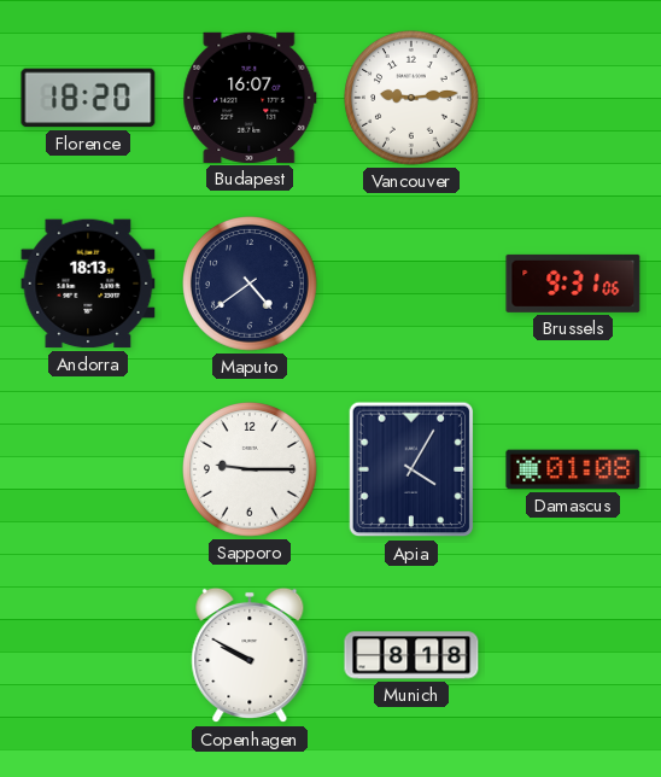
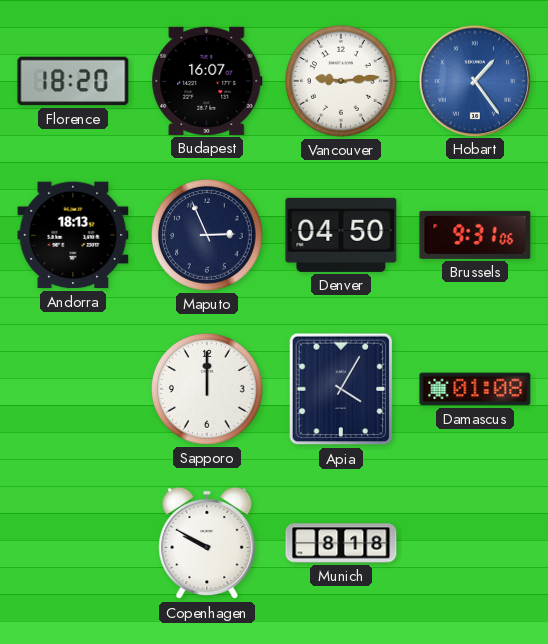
Hobart: none -> 1:24 (474, 80)
Maputo: 4:39 -> 2:56 (208, 236)
Denver: none -> 04:50 (341, 235)
Sapporo: 9:15 -> 12:00 (208, 390)
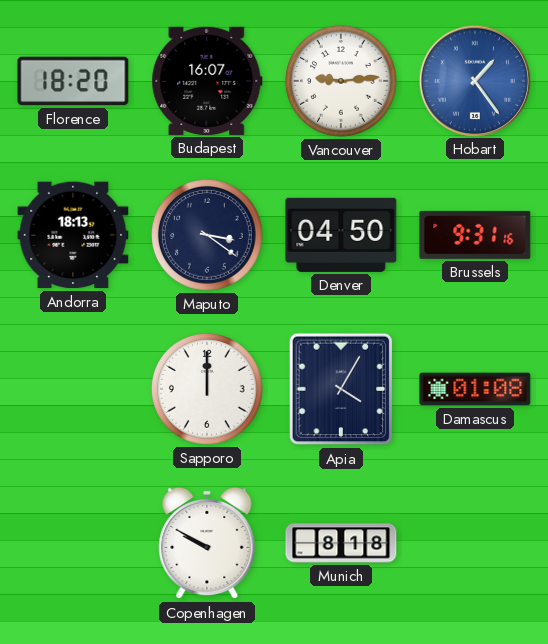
Maputo: 2:56 -> 3:21 (208, 236)
Brussels: 9:31:06 -> 9:31:16 (475, 235)
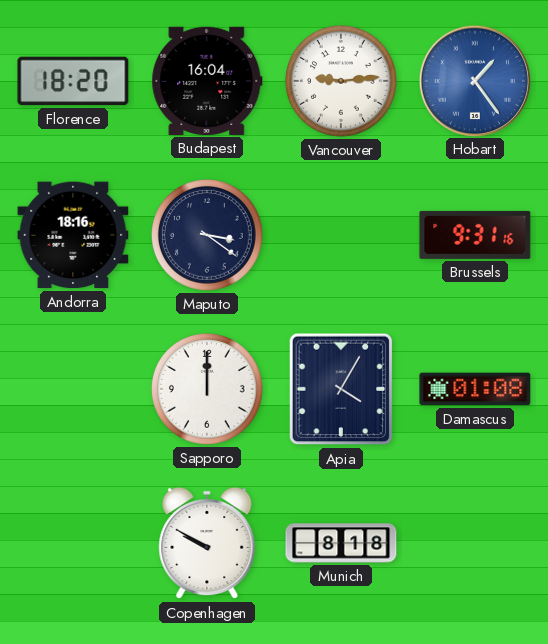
Budapest: 16:07 -> 16:04 (207, 81)
Andorra: 18:13 -> 18:16 (73, 235)
Denver: 04:50 -> none (341, 235)
